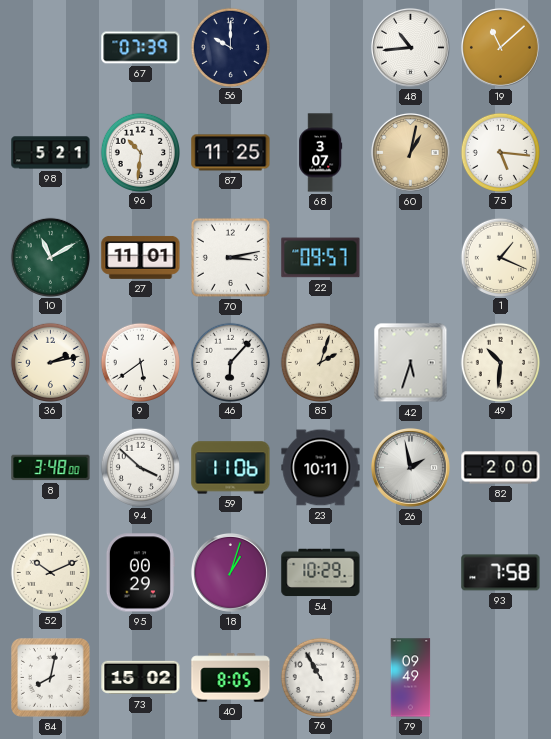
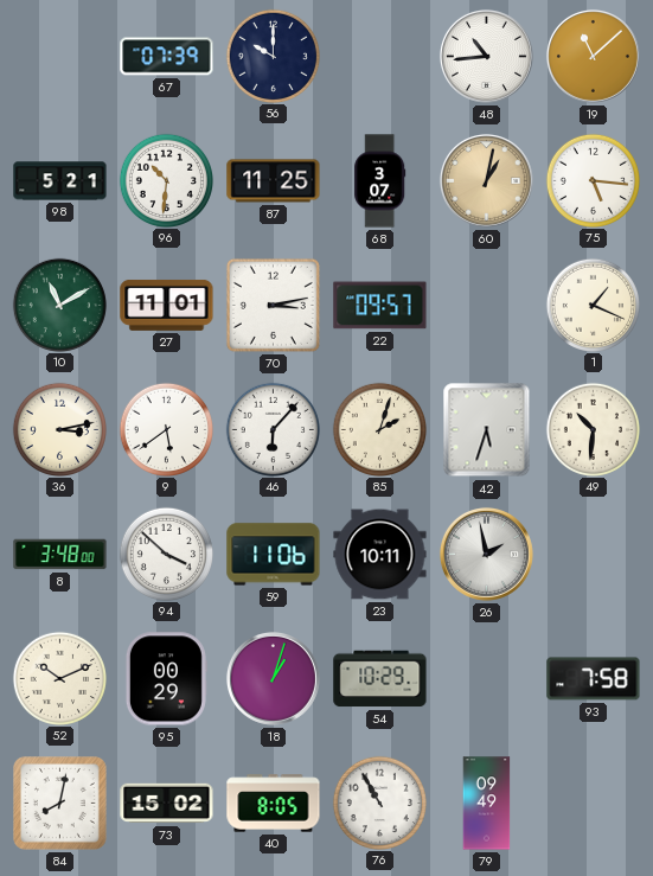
36: 2:13 -> 3:13 (59, 429)
82: 2:00 -> none (501, 468)
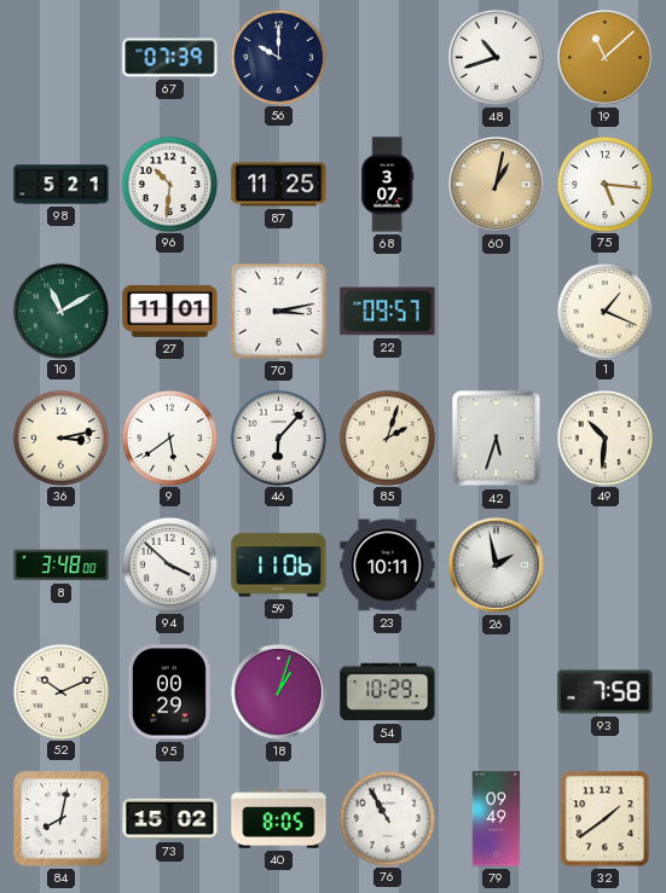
48: 10:44 -> 10:42 (496, 57)
32: none -> 1:39 (606, 819)
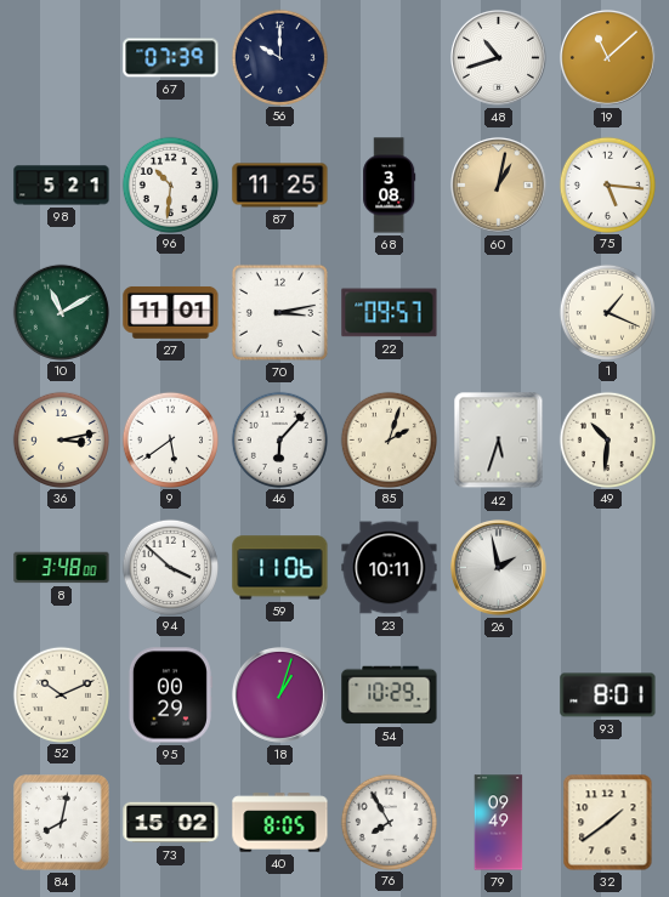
68: 3:07 -> 3:08 (390, 186)
93: 7:58 -> 8:01 (608, 696)
76: 10:55 -> 7:55 (389, 822)
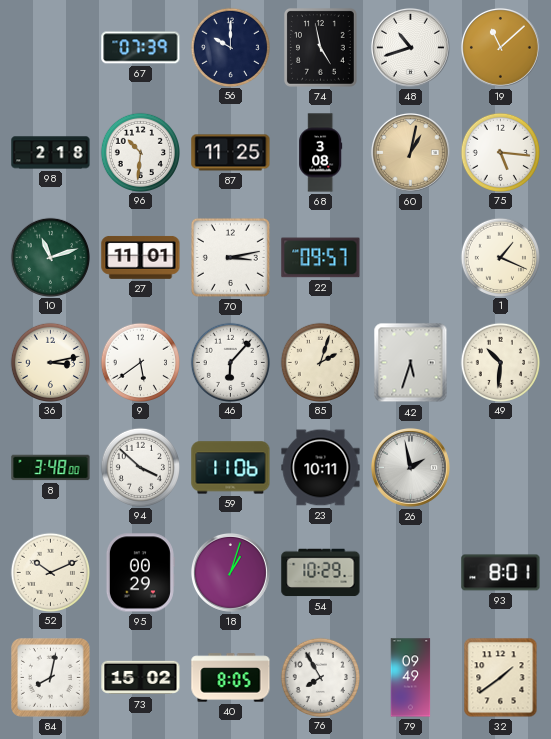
74: none -> 4:58 (320, 48)
98: 5:21 -> 2:18 (51, 153)
10: 11:10 -> 11:12 (50, 257)
